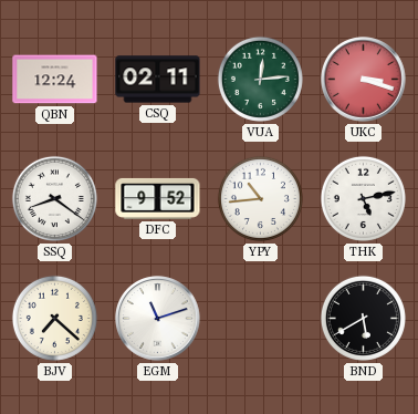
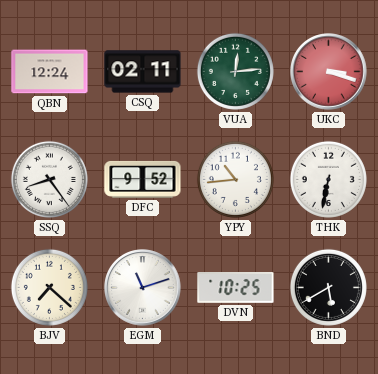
SSQ: 8:21 -> 8:24 (49, 179)
THK: 5:13 -> 6:32 (328, 179)
DVN: none -> 10:25 (236, 288)
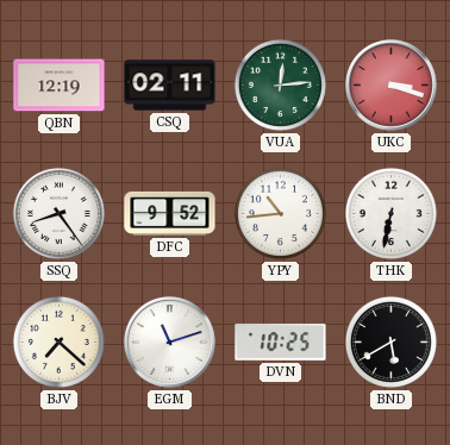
QBN: 12:24 -> 12:19 (60, 86)
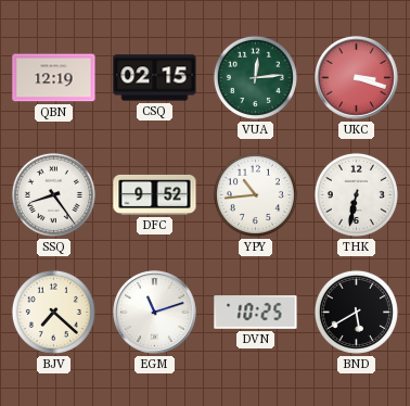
CSQ: 02:11 -> 02:15 (155, 78)
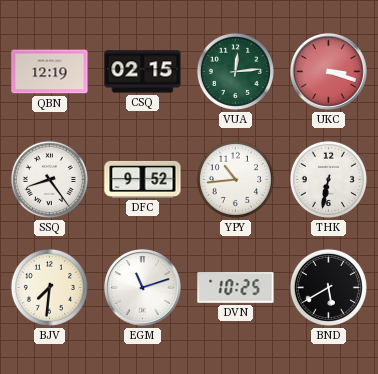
BJV: 7:22 -> 7:31 (49, 287)
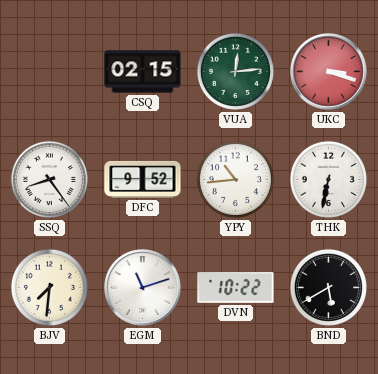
QBN: 12:19 -> none (50, 72)
DVN: 10:25 -> 10:22 (236, 288)
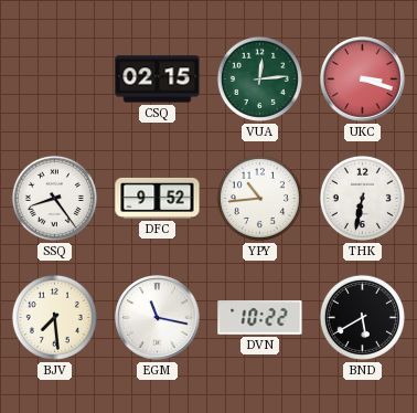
BJV: 7:31 -> 7:29 (54, 317)
EGM: 11:12 -> 11:17 (158, 318)
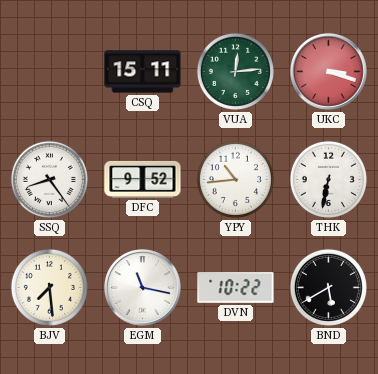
CSQ: 02:15 -> 15:11 (143, 72)
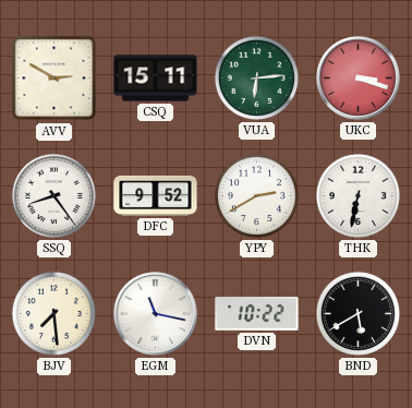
AVV: none -> 2:50 (54, 79)
VUA: 12:14 -> 6:14 (256, 77)
YPY: 10:44 -> 2:40 (256, 195)
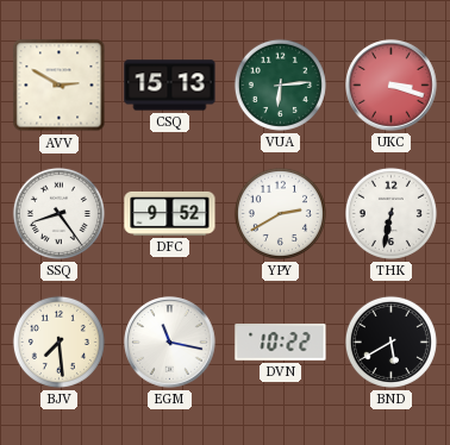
CSQ: 15:11 -> 15:13 (170, 86)
